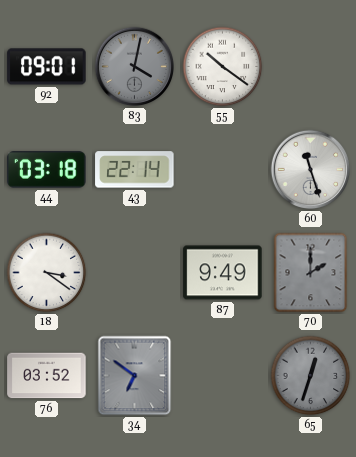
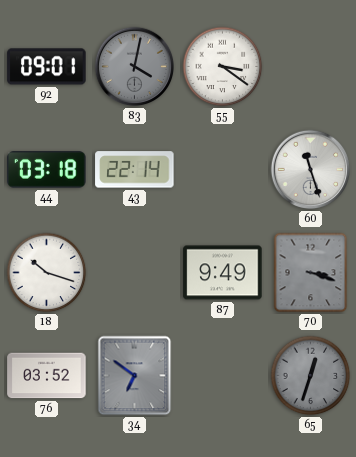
55: 10:21 -> 3:21 (223, 67)
18: 3:21 -> 10:18 (47, 273)
70: 2:00 -> 3:18 (311, 273)
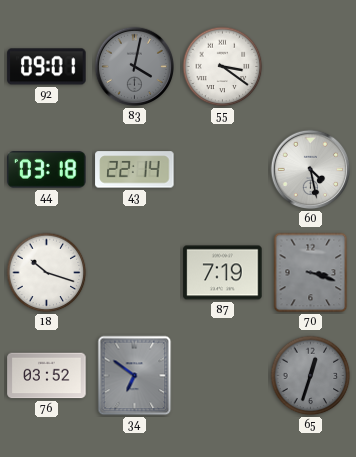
60: 11:27 -> 4:28 (311, 170)
87: 9:49 -> 7:19 (223, 273)
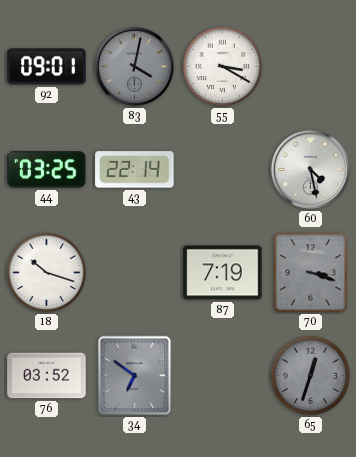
55: 3:21 -> 3:20 (223, 67)
44: 03:18 -> 03:25 (47, 170)
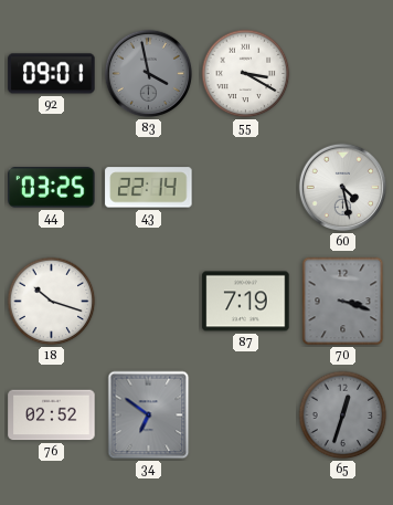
83: 4:02 -> 3:58 (149, 74)
76: 03:52 -> 02:52 (52, 415)
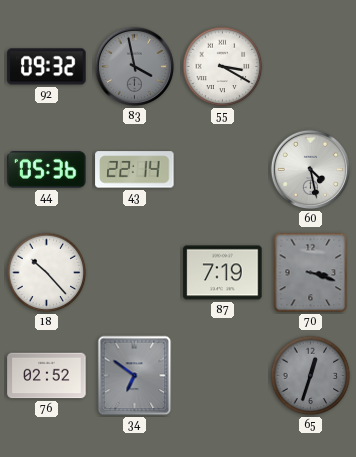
92: 09:01 -> 09:32 (47, 67)
44: 03:25 -> 05:36 (47, 170)
18: 10:18 -> 10:23 (47, 273)
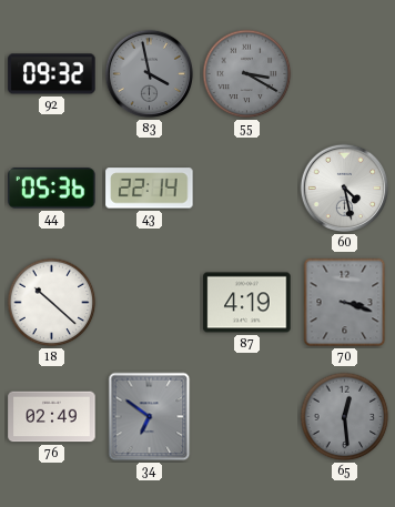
55 dial: white -> grey (247, 74)
18: 10:23 -> 10:22 (52, 303)
87: 7:19 -> 4:19 (247, 303)
76: 02:52 -> 02:49 (52, 417)
65: 12:33 -> 12:29 (345, 417)
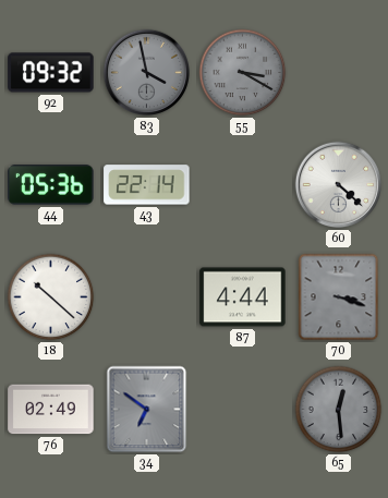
60: 4:28 -> 4:22 (339, 185)
87: 4:19 -> 4:44 (243, 297)
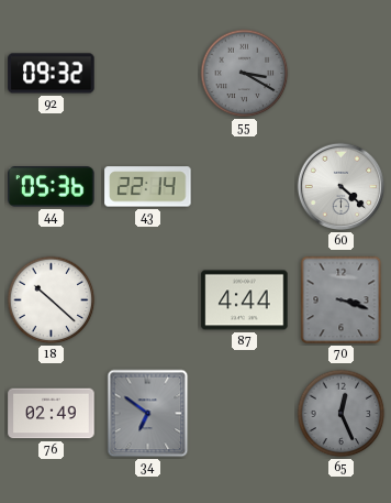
83: 3:58 -> none (147, 73)
65: 12:29 -> 12:26 (342, 414)
